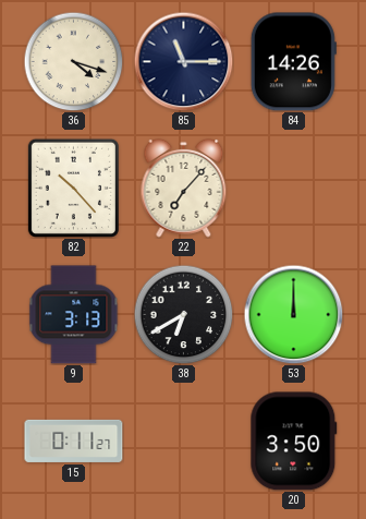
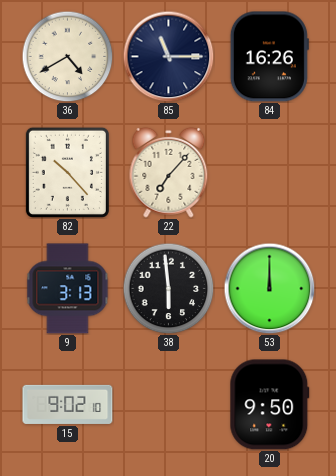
36: 4:18 -> 4:40 (67, 56)
84: 14:26 -> 16:26 (269, 57)
38: 6:40 -> 5:59 (168, 288)
15: 0:11 -> 9:02 (68, 404)
20: 3:50 -> 9:50 (270, 405)
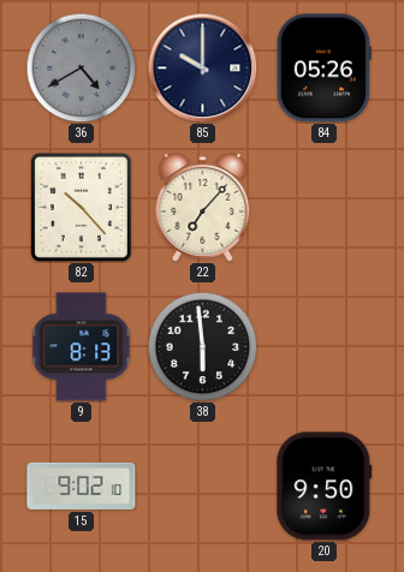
36 dial: cream -> grey (81, 67)
85: 11:15 -> 10:00 (202, 67)
84: 16:26 -> 05:26 (323, 68)
9: 3:13 -> 8:13 (82, 347)
53: 12:00 -> none (269, 288)
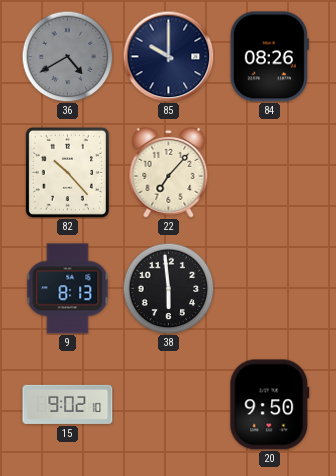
84: 05:26 -> 08:26 (269, 57)
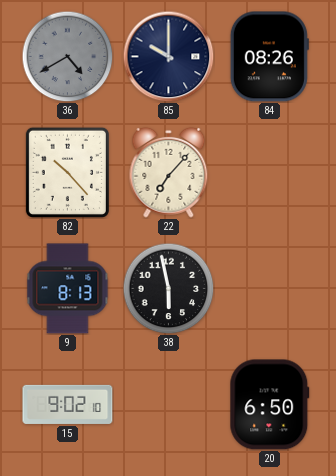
38: 5:59 -> 5:58 (168, 288)
20: 9:50 -> 6:50 (270, 405)
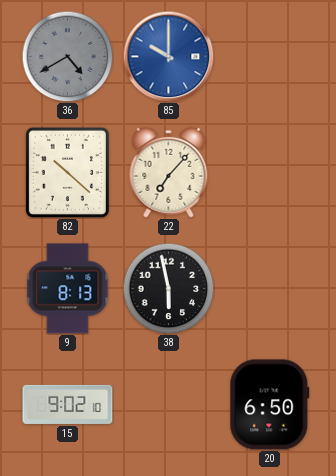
85 dial: navy -> blue (168, 56)
84: 08:26 -> none (269, 57)
82: 10:23 -> 10:22 (67, 172)
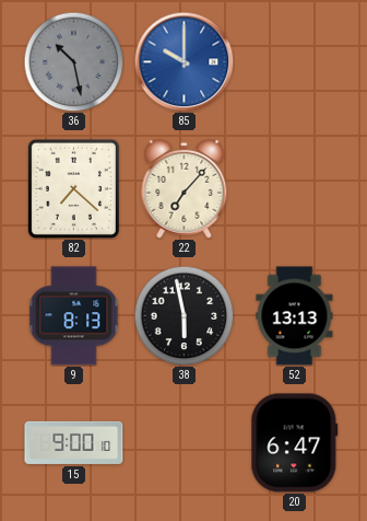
36: 4:40 -> 10:28 (73, 61)
82: 10:22 -> 7:22 (73, 188)
52: none -> 13:13 (295, 316)
15: 9:02 -> 9:00 (74, 442)
20: 6:50 -> 6:47 (295, 443)
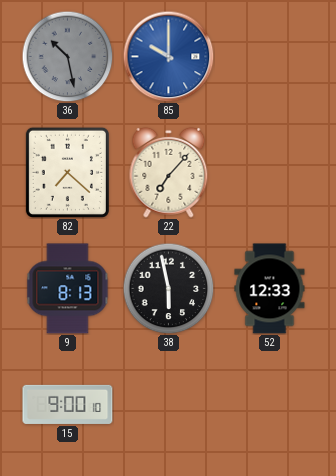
52: 13:13 -> 12:33 (270, 289)
20: 6:47 -> none (295, 443)
